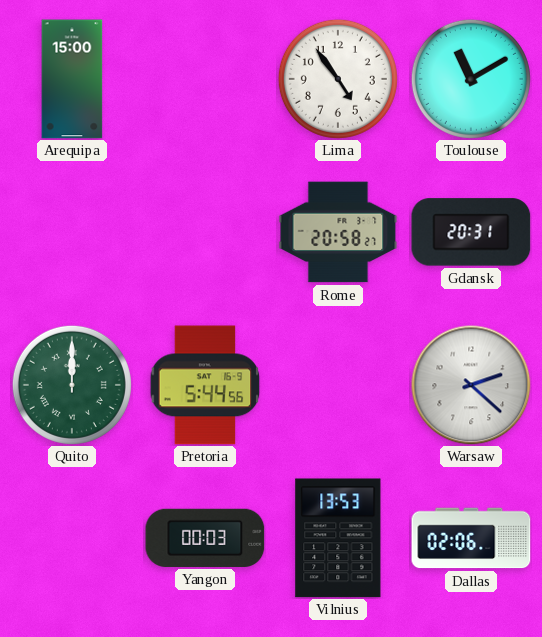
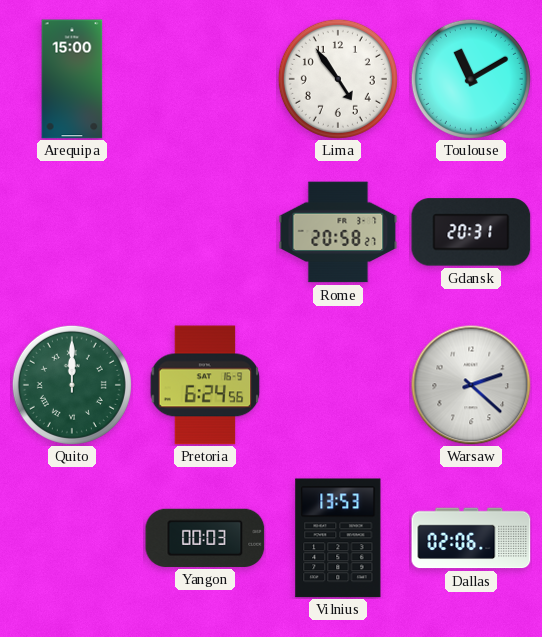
Pretoria: 5:44 -> 6:24 (205, 385)
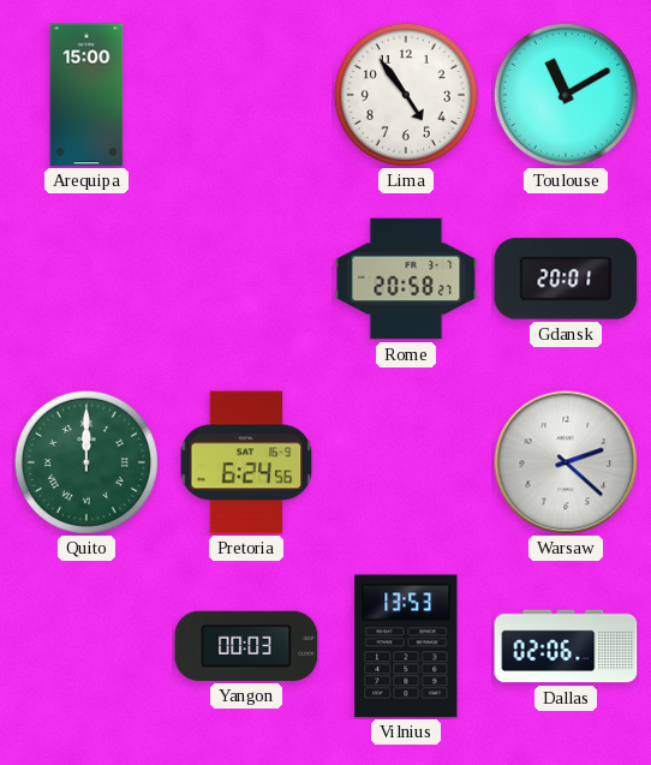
Gdansk: 20:31 -> 20:01 (566, 279)
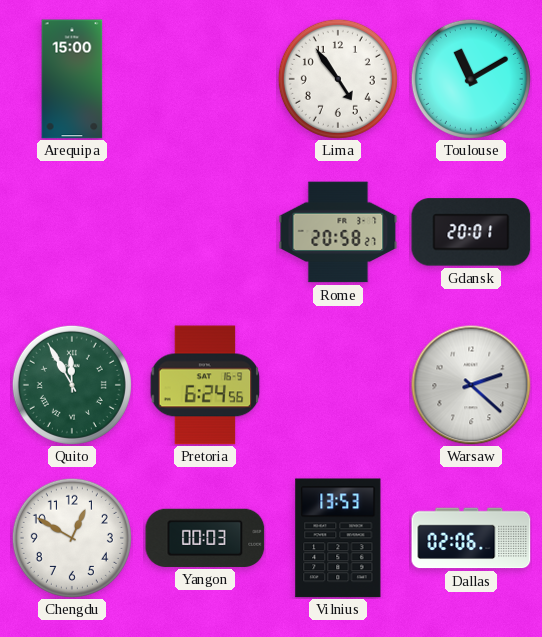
Quito: 12:00 -> 11:55 (72, 385)
Chengdu: none -> 12:50 (72, 538)
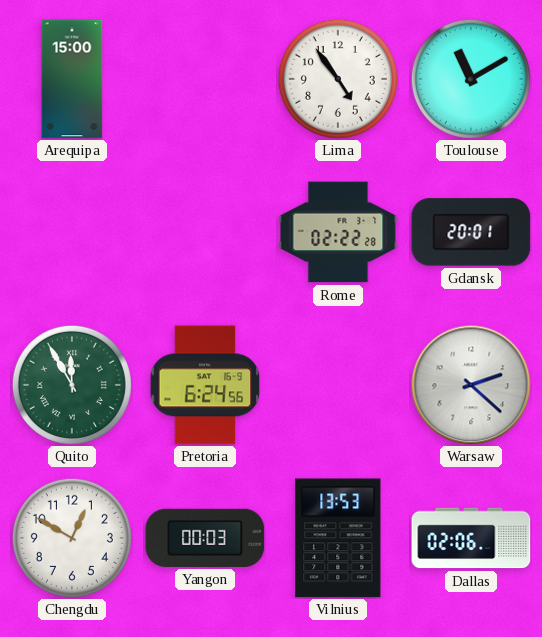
Rome: 20:58 -> 02:22 (338, 232)
